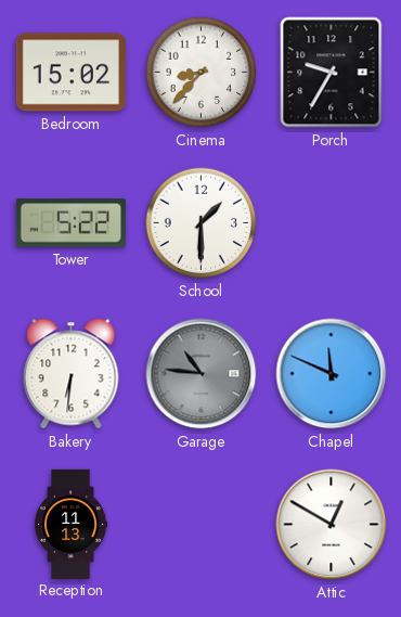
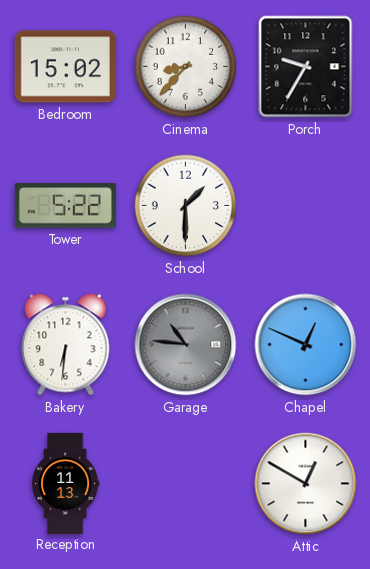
Chapel: 11:49 -> 12:49 (306, 345)
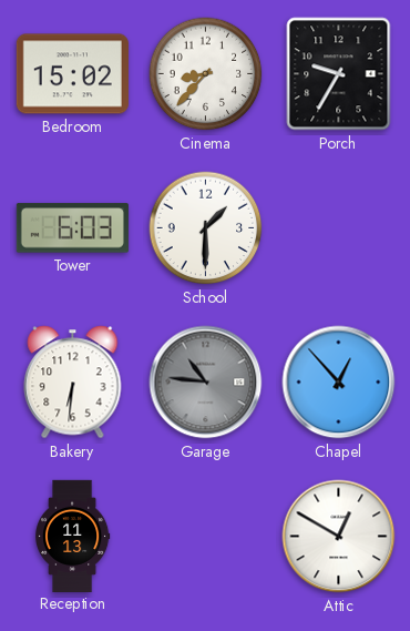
Tower: 5:22 -> 6:03 (72, 228)
Chapel: 12:49 -> 12:53 (339, 383)
